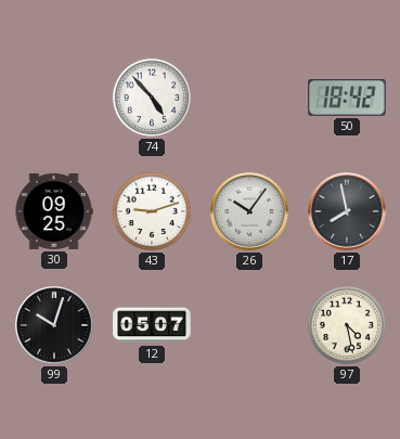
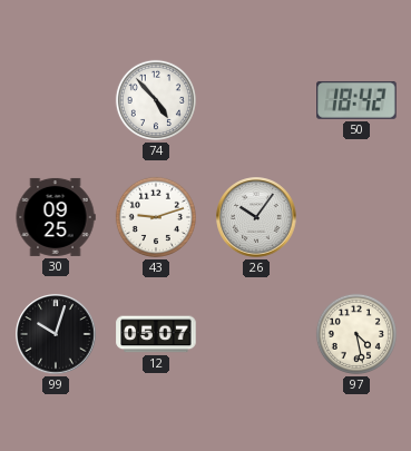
17: 7:58 -> none (347, 211)
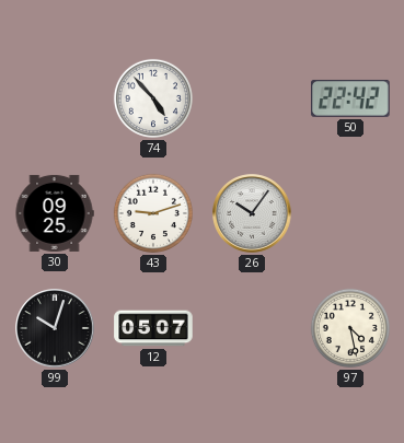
50: 18:42 -> 22:42 (350, 98)
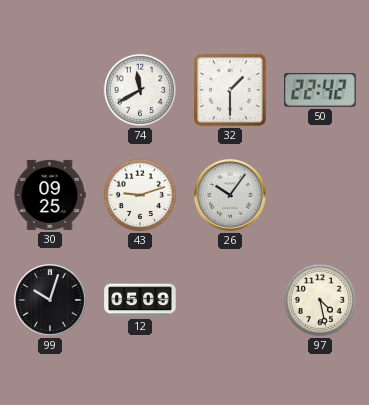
74: 4:53 -> 11:40 (140, 90)
32: none -> 1:30 (230, 90)
12: 05:07 -> 05:09 (140, 300)
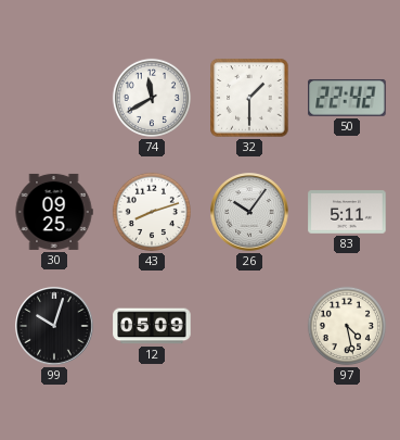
43: 9:12 -> 8:12 (152, 212)
83: none -> 5:11 (347, 212)
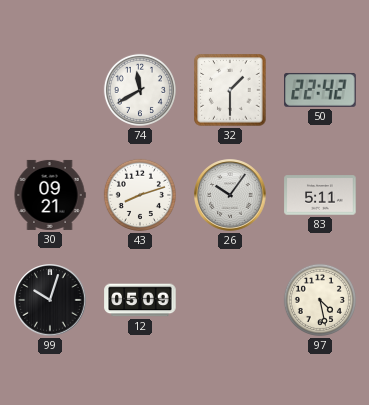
30: 09:25 -> 09:21 (50, 195)
